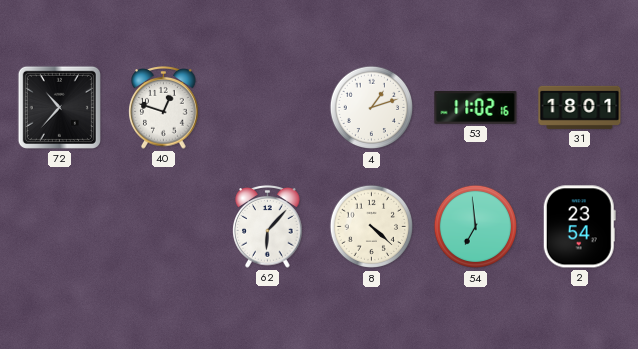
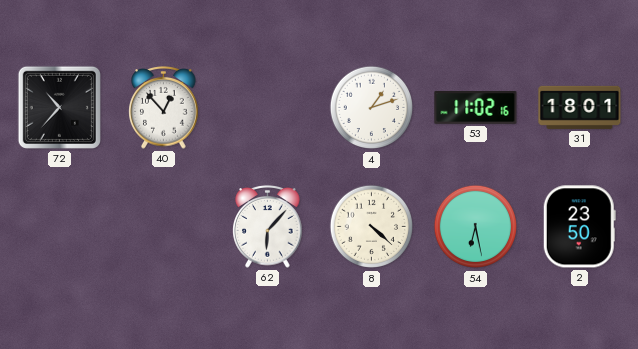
40: 12:48 -> 12:53 (164, 108)
54: 6:59 -> 6:28 (476, 227)
2: 23:54 -> 23:50 (579, 227)
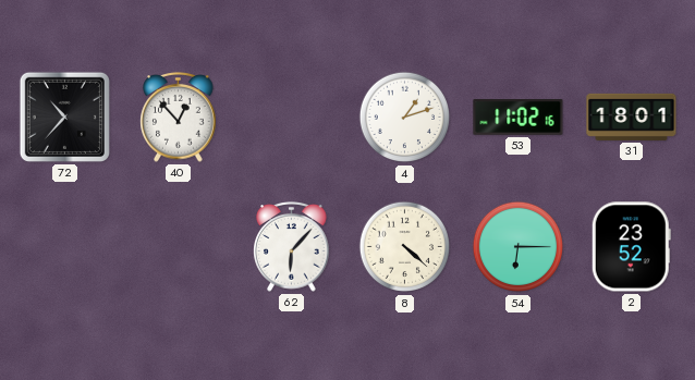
54: 6:28 -> 6:15 (519, 247)
2: 23:50 -> 23:52 (631, 247)
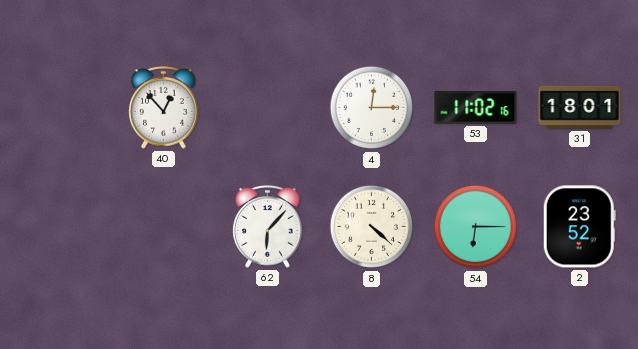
72: 10:37 -> none (64, 117)
4: 1:12 -> 12:15 (372, 108)
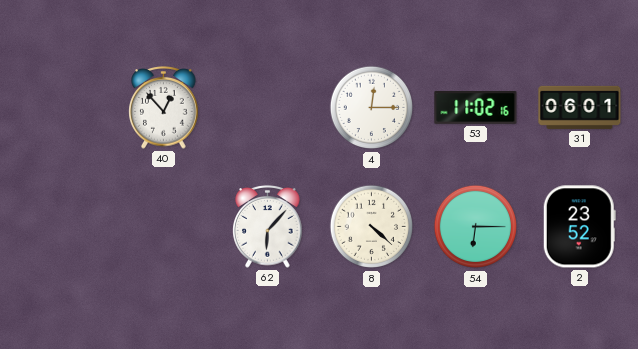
31: 18:01 -> 06:01 (580, 107)
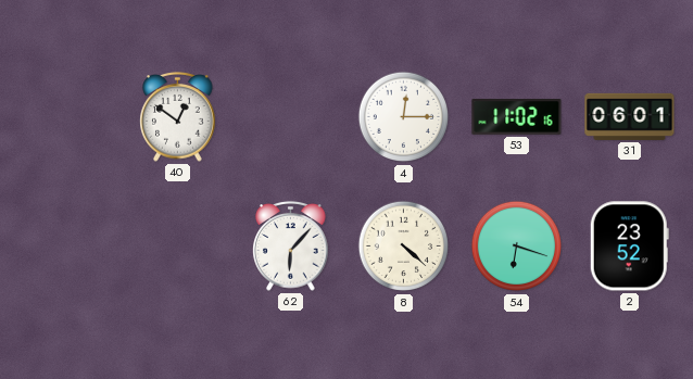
40: 12:53 -> 12:51 (178, 117)
54: 6:15 -> 6:18 (517, 247)
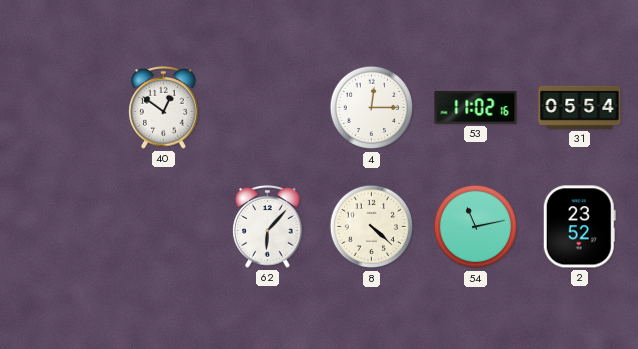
31: 06:01 -> 05:54 (580, 107)
54: 6:18 -> 11:13 (476, 227)
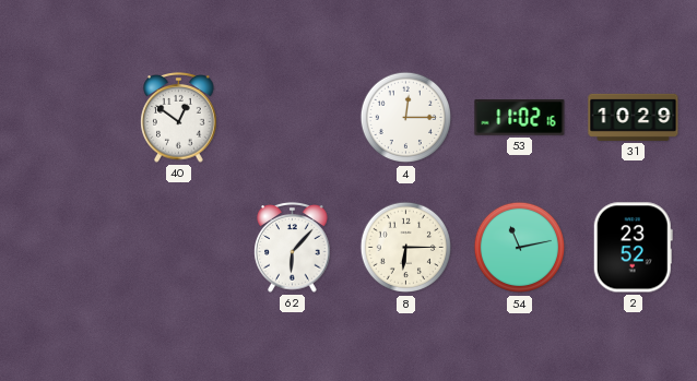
31: 05:54 -> 10:29 (634, 117)
8: 4:22 -> 6:15 (406, 248)
